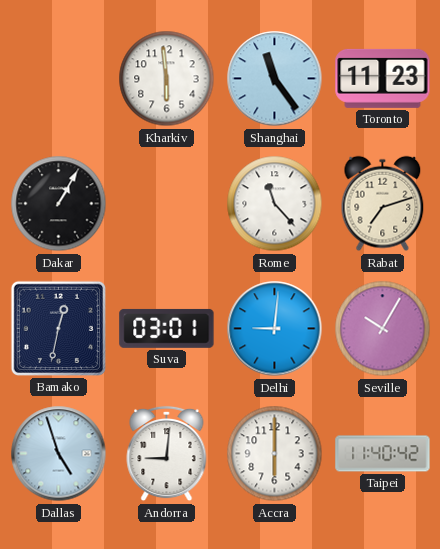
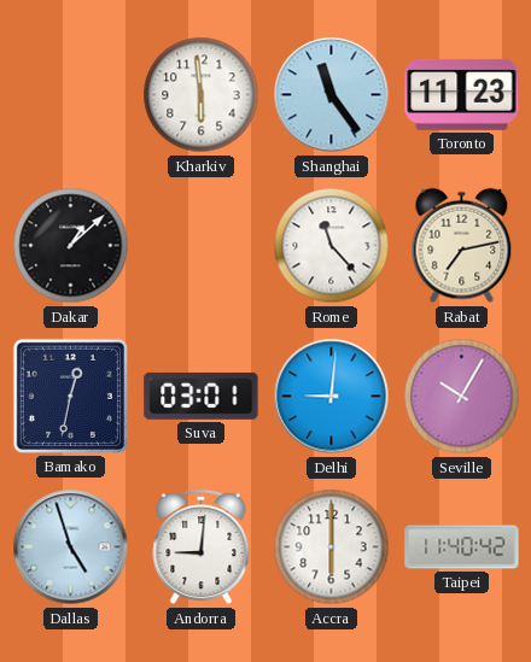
Dakar: 1:05 -> 1:08 (71, 246)
Rabat: 7:12 -> 7:13 (462, 246)
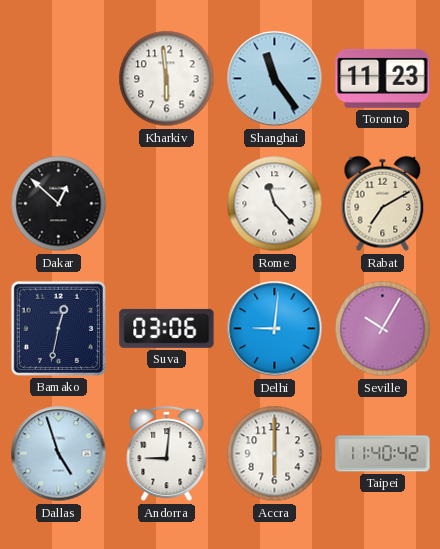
Dakar: 1:08 -> 12:52 (59, 204)
Rabat: 7:13 -> 7:10 (383, 204)
Suva: 03:01 -> 03:06 (167, 328)
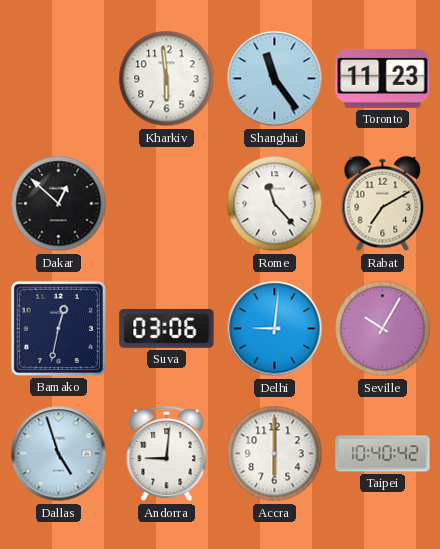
Taipei: 11:40 -> 10:40 (383, 454)
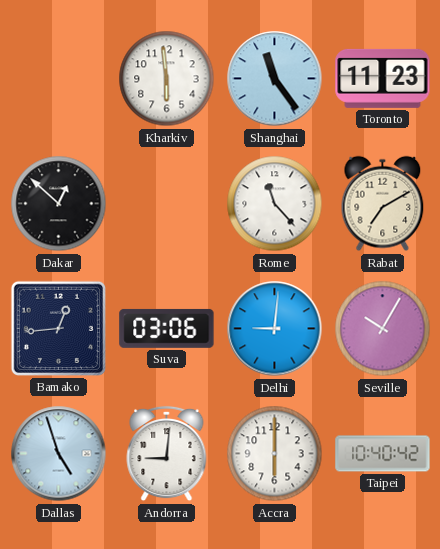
Bamako: 12:32 -> 12:44 (58, 328)
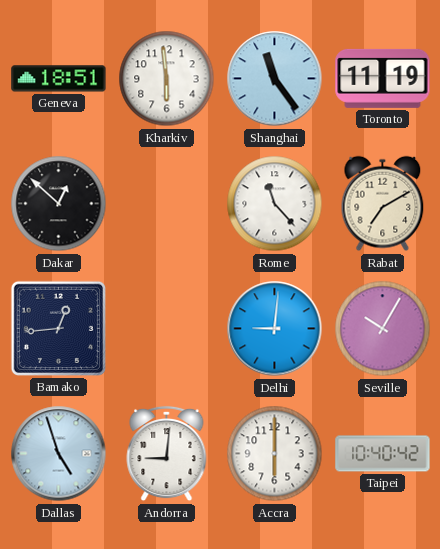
Geneva: none -> 18:51 (59, 79)
Toronto: 11:23 -> 11:19 (383, 78)
Suva: 03:06 -> none (167, 328)
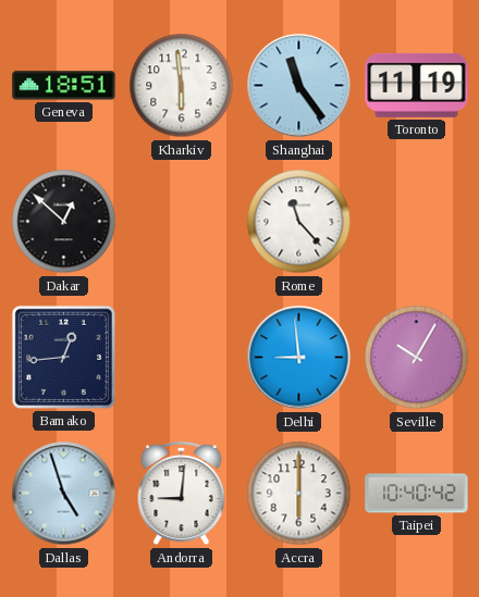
Rabat: 7:10 -> none (383, 204)
Delhi: 9:01 -> 8:59 (299, 358)
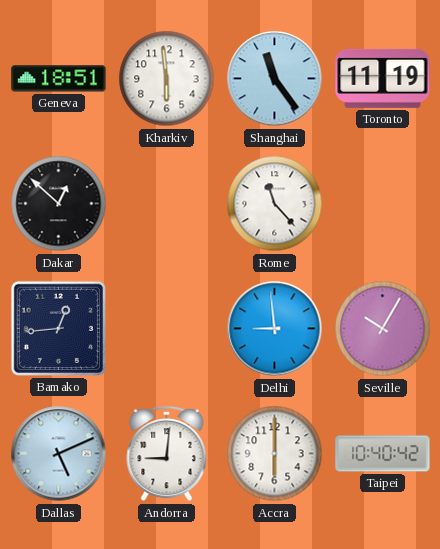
Dallas: 4:57 -> 5:11 (59, 454)
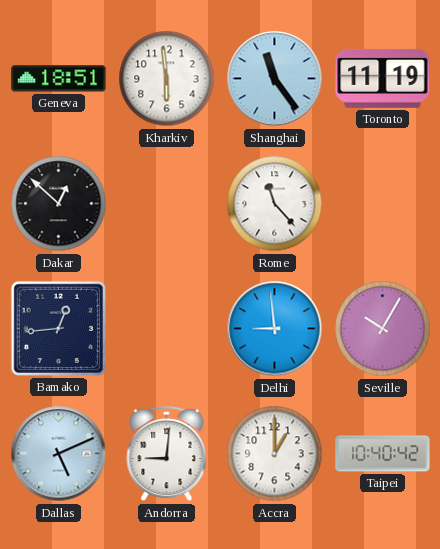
Accra: 6:00 -> 1:00 (275, 454)
